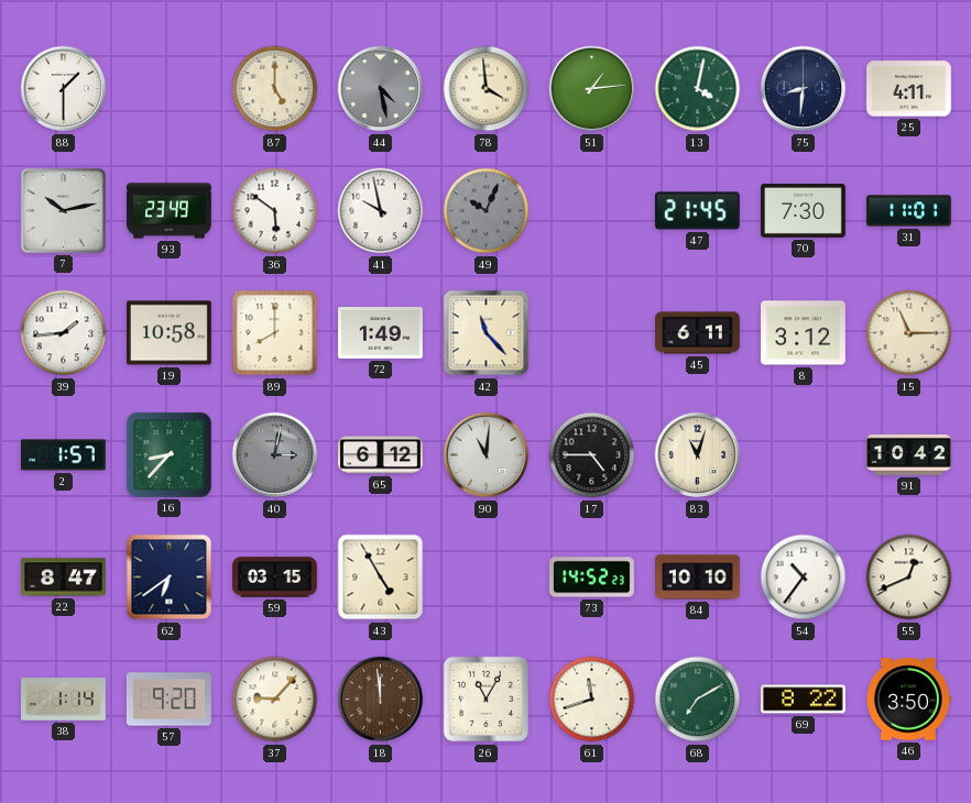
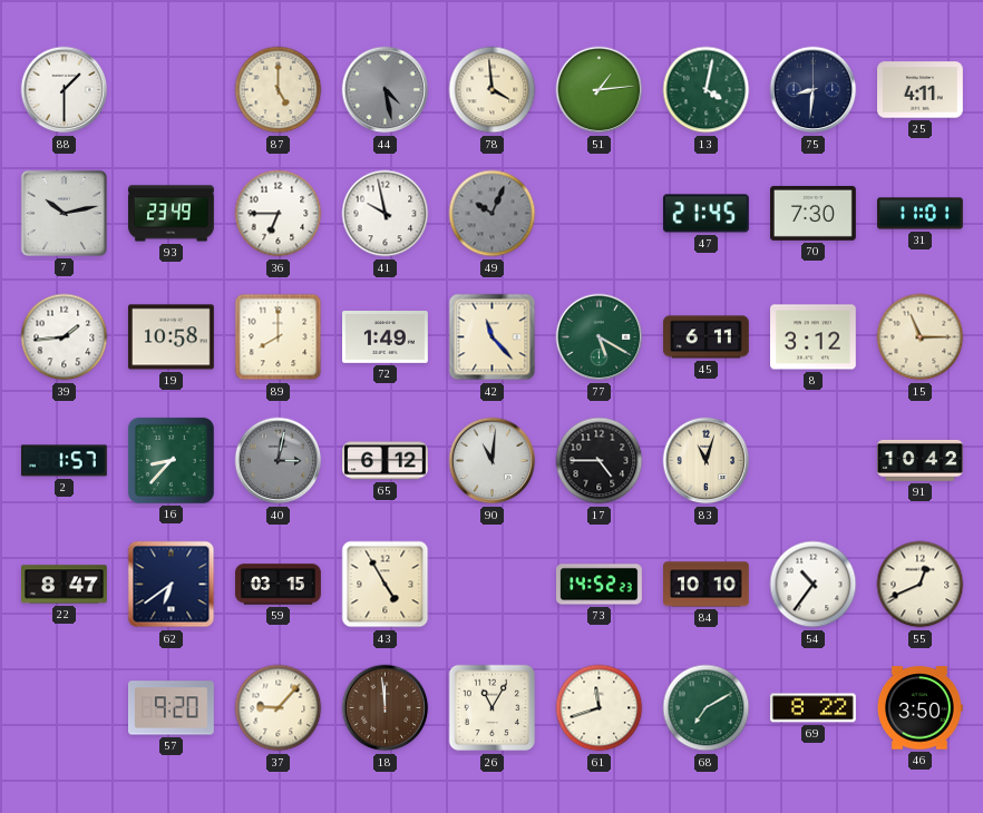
36: 5:51 -> 6:45 (279, 214)
77: none -> 5:20 (600, 337)
38: 1:14 -> none (64, 700)
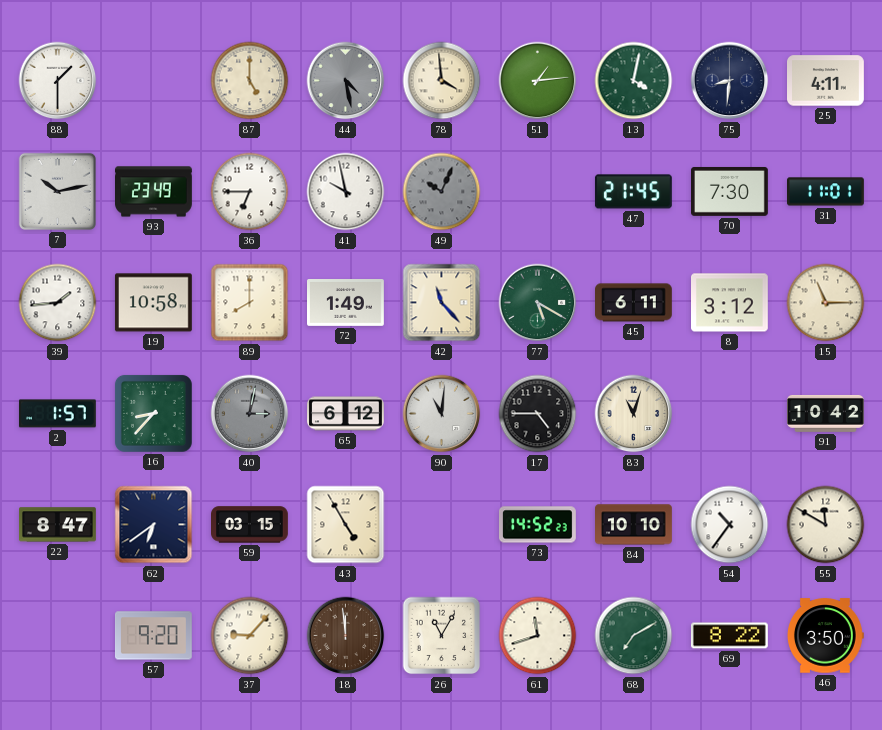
55: 12:41 -> 11:50 (826, 525)
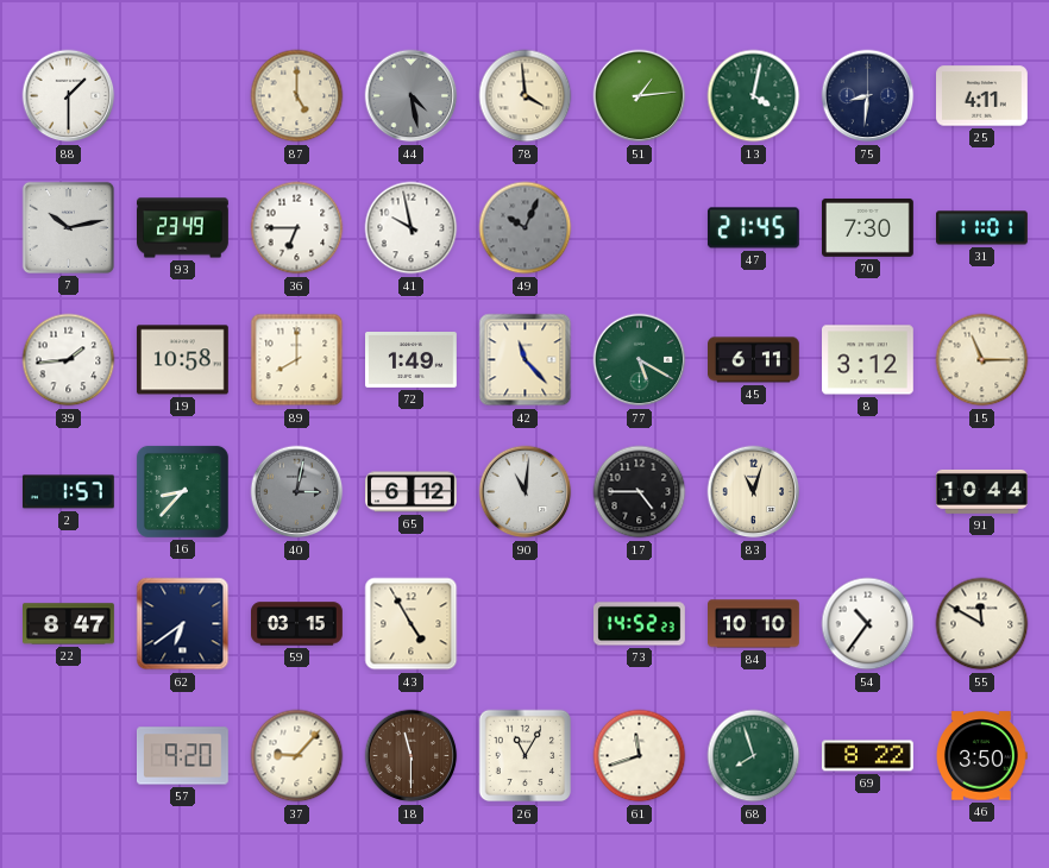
91: 10:42 -> 10:44 (982, 491)
18: 11:59 -> 11:30 (412, 756)
68: 7:10 -> 7:57 (754, 756)
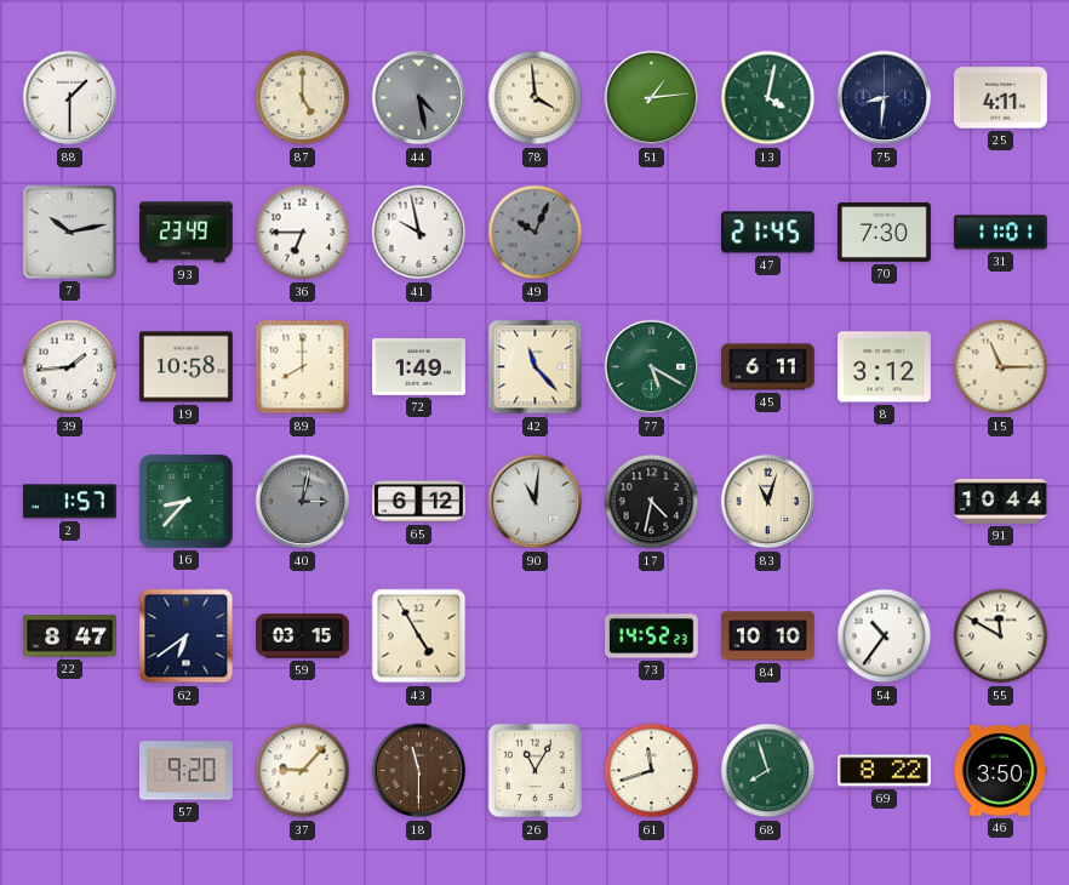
17: 4:45 -> 4:32 (652, 502)
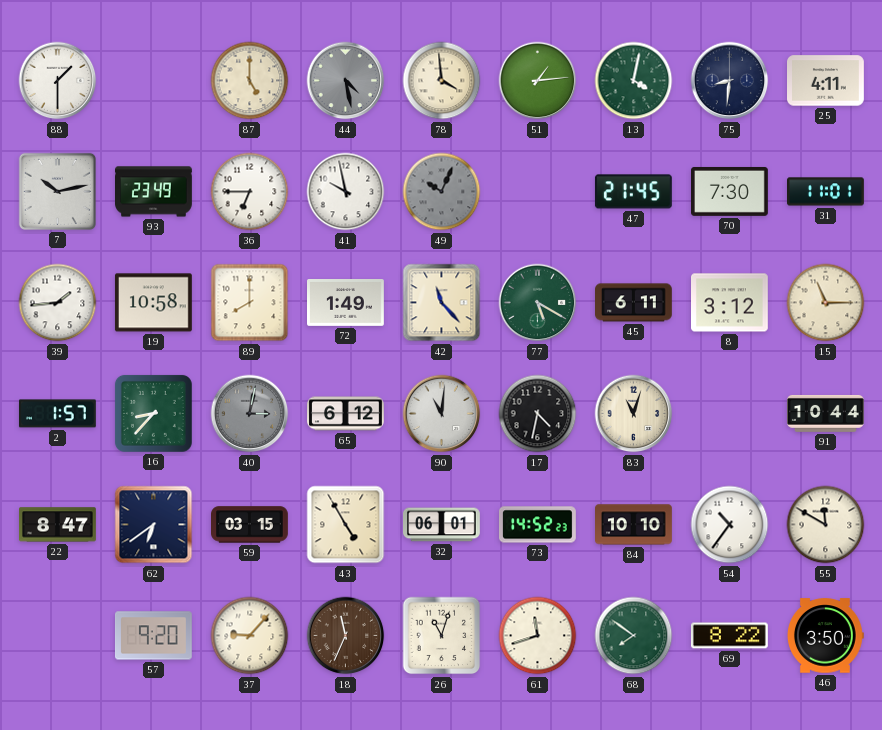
32: none -> 06:01 (442, 525)
18: 11:30 -> 11:34 (346, 636)
26: 11:05 -> 11:03 (442, 636)
68: 7:57 -> 7:51 (634, 636)
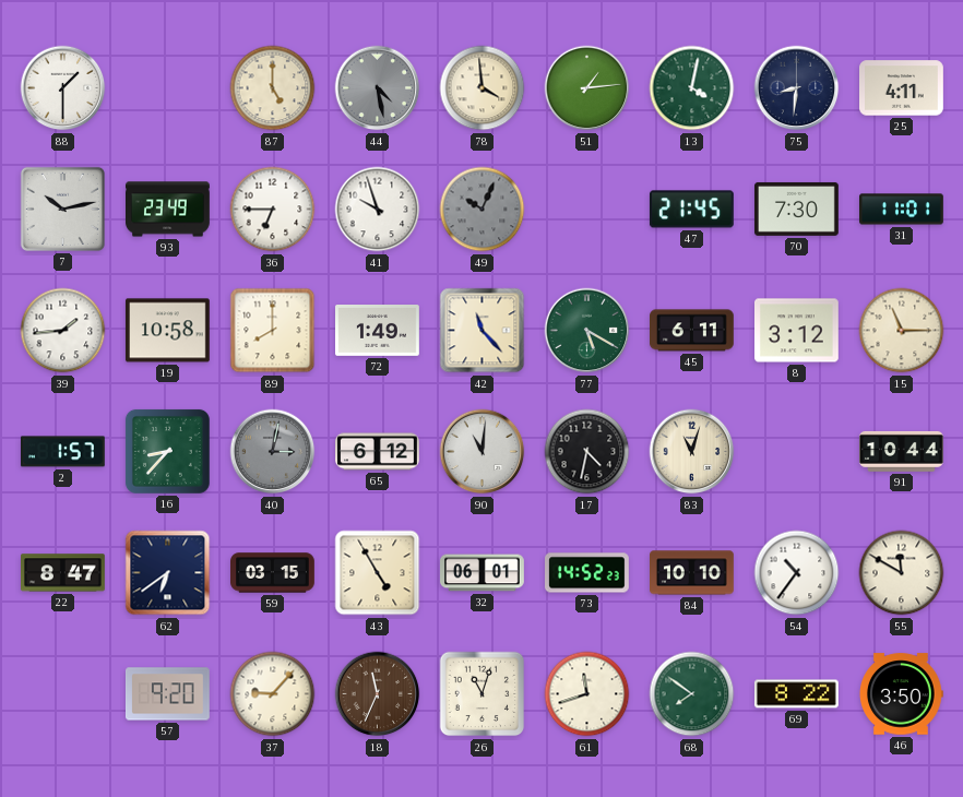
41: 9:58 -> 9:57 (378, 210)
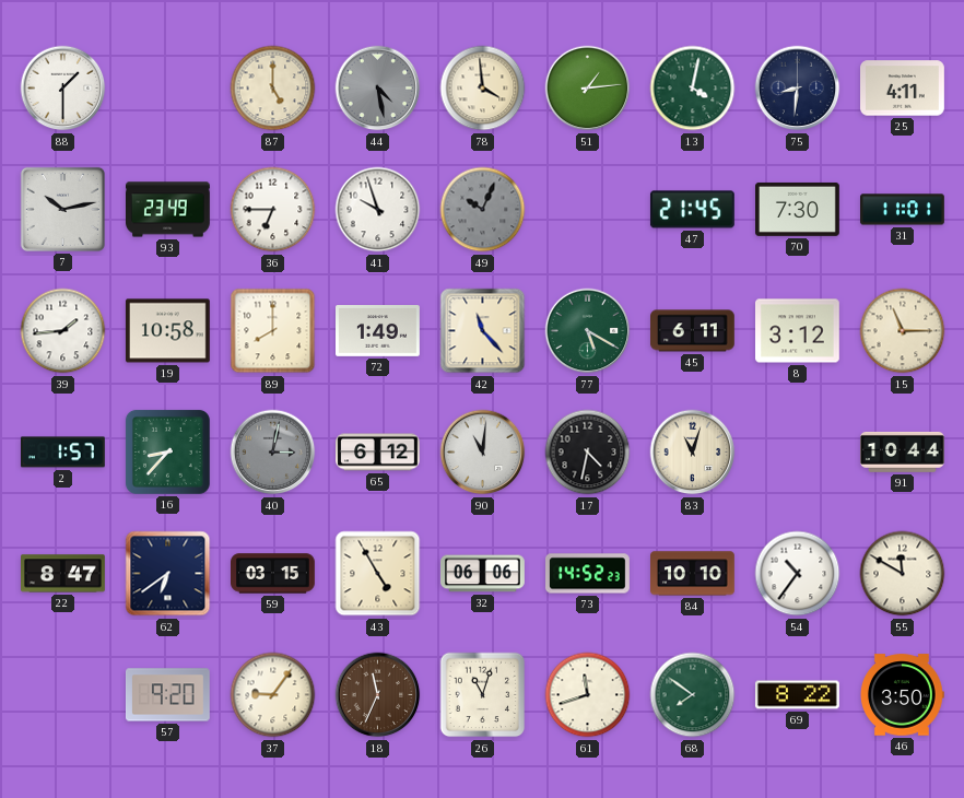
32: 06:01 -> 06:06 (483, 574)
37: 9:07 -> 9:06 (273, 695)
